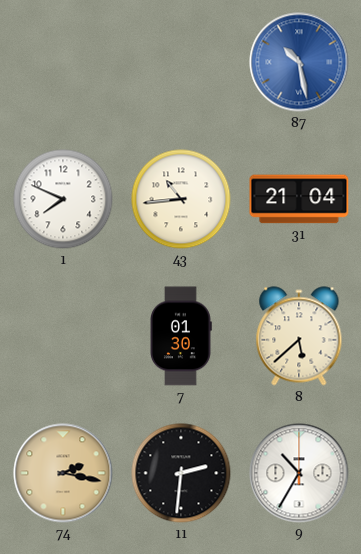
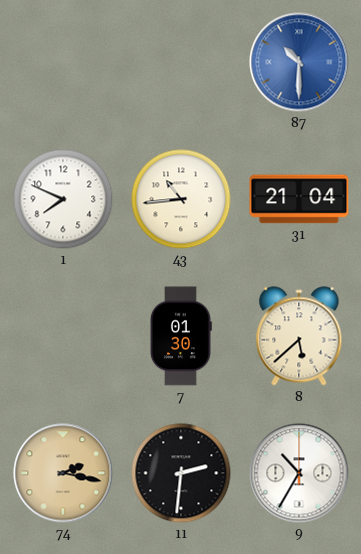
87: 10:28 -> 10:30 (299, 62)
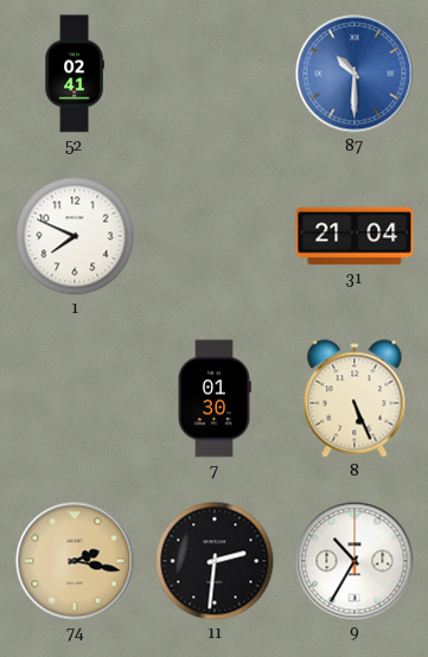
52: none -> 02:41 (75, 74)
43: 10:44 -> none (181, 199)
8: 5:38 -> 5:26 (354, 398)
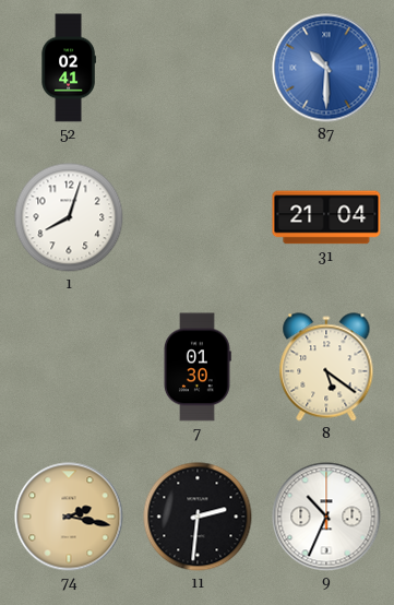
1: 7:49 -> 8:03 (69, 217)
8: 5:26 -> 5:21 (326, 367)
9: 10:35 -> 10:34 (326, 517)
